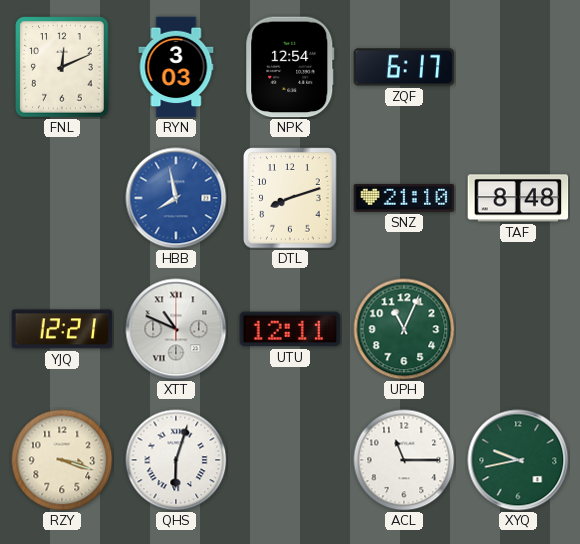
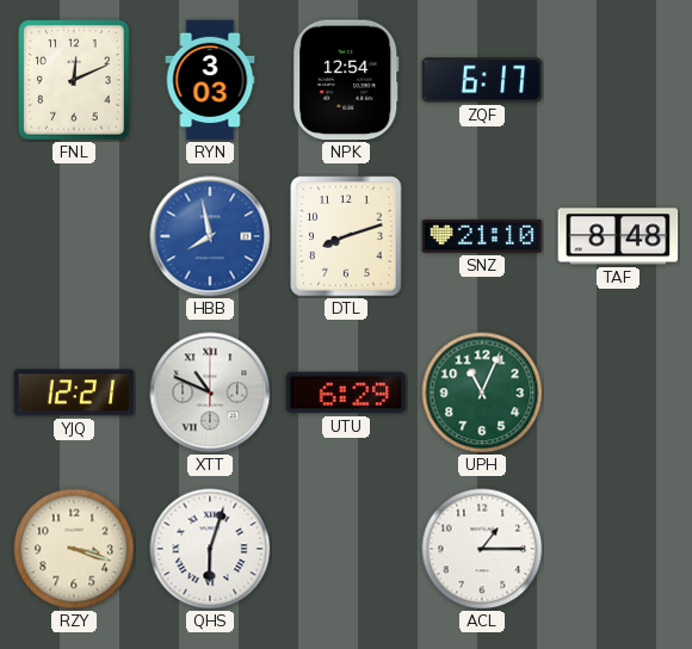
UTU: 12:11 -> 6:29 (346, 393)
ACL: 11:15 -> 1:15 (482, 549)
XYQ: 9:43 -> none (518, 460)
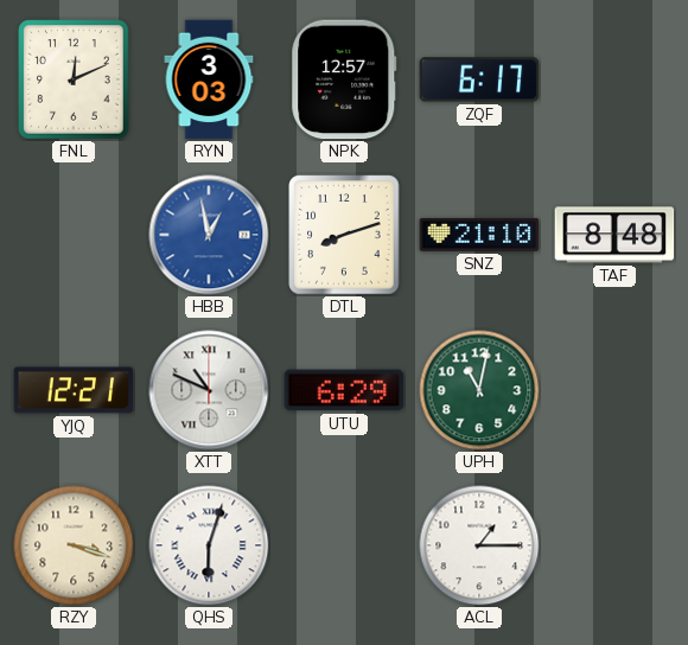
NPK: 12:54 -> 12:57 (344, 79)
HBB: 7:58 -> 12:58 (209, 235)
UPH: 11:04 -> 11:02 (479, 390)
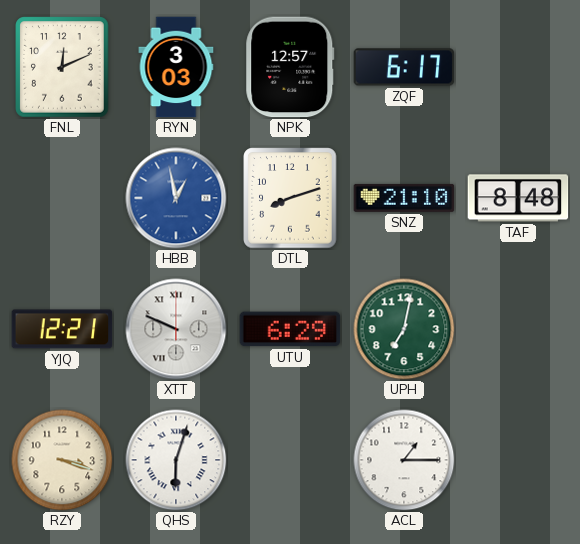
XTT: 10:49 -> 9:49 (176, 329)
UPH: 11:02 -> 7:02 (404, 329)
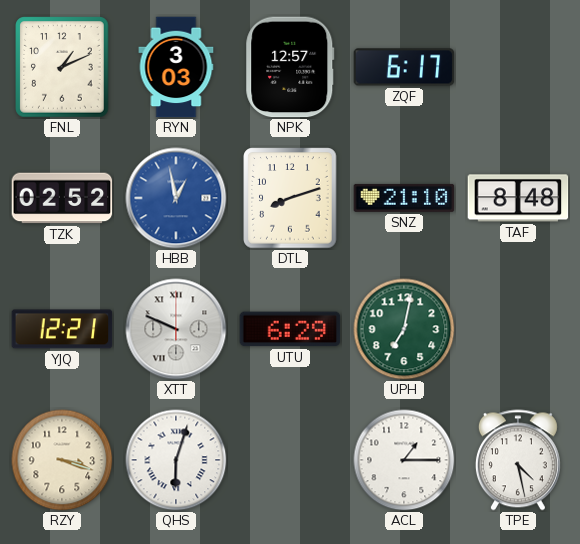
FNL: 12:11 -> 1:11 (62, 67)
TZK: none -> 02:52 (62, 198)
TPE: none -> 4:28 (518, 460)
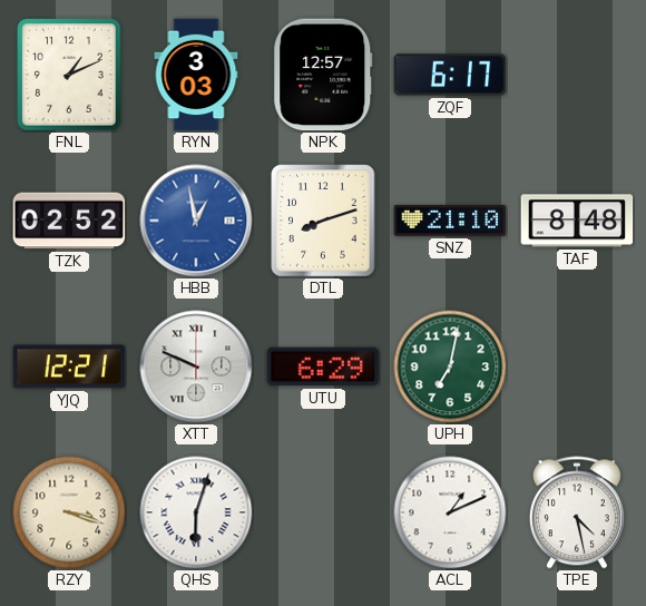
ACL: 1:15 -> 1:11 (450, 512)
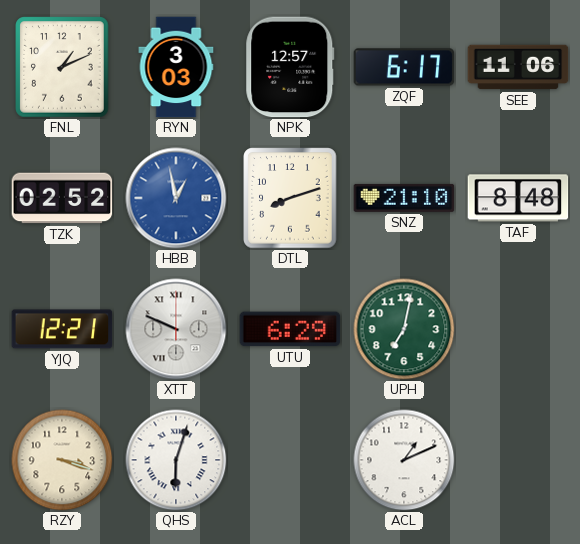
SEE: none -> 11:06 (518, 67)
TPE: 4:28 -> none (577, 512)
